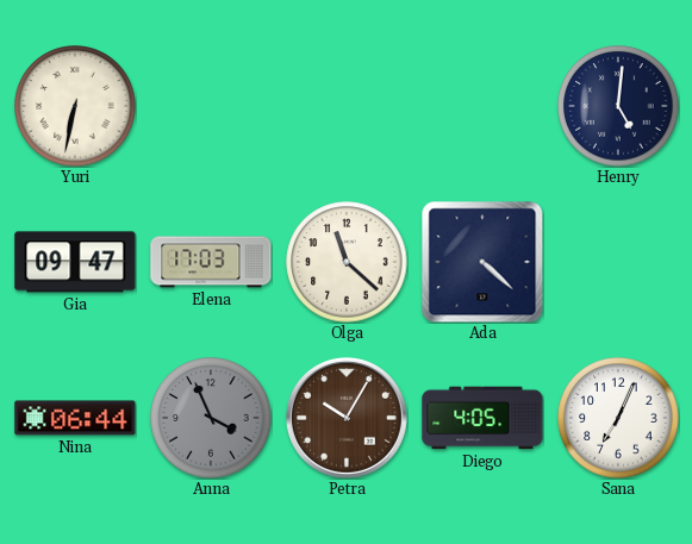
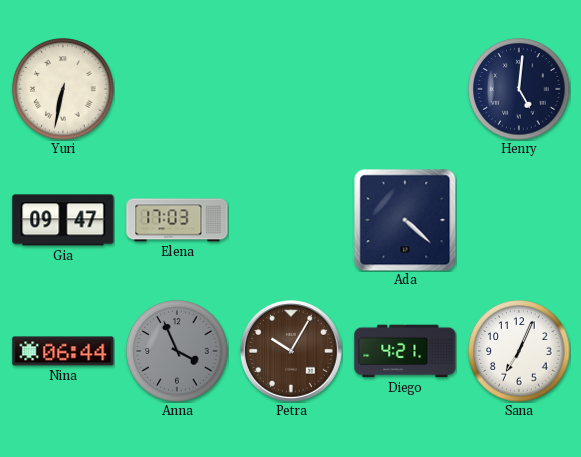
Olga: 11:22 -> none (347, 262)
Diego: 4:05 -> 4:21 (405, 351)
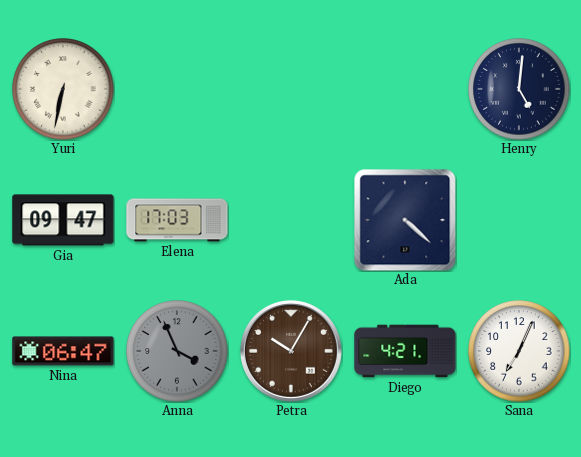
Nina: 06:44 -> 06:47 (63, 351)
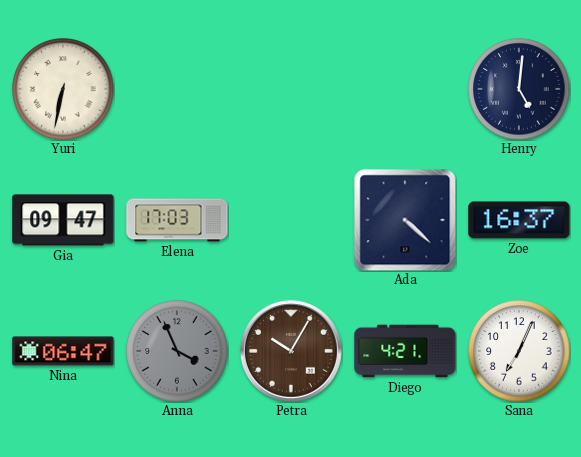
Zoe: none -> 16:37 (519, 220)
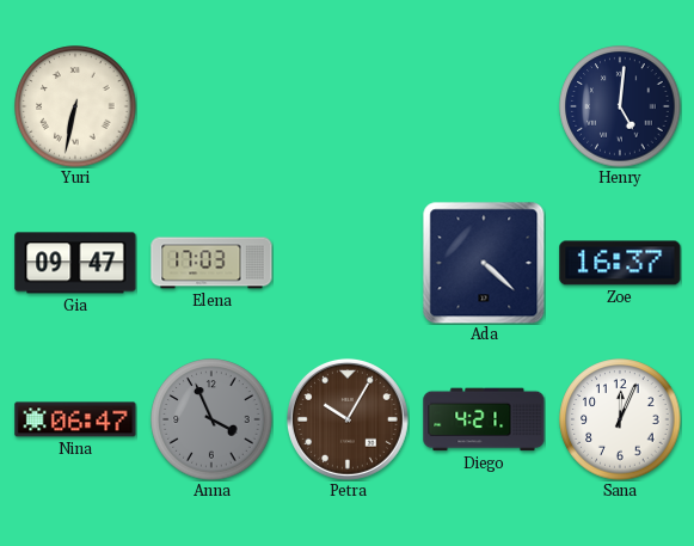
Sana: 7:04 -> 12:04 (620, 419)
